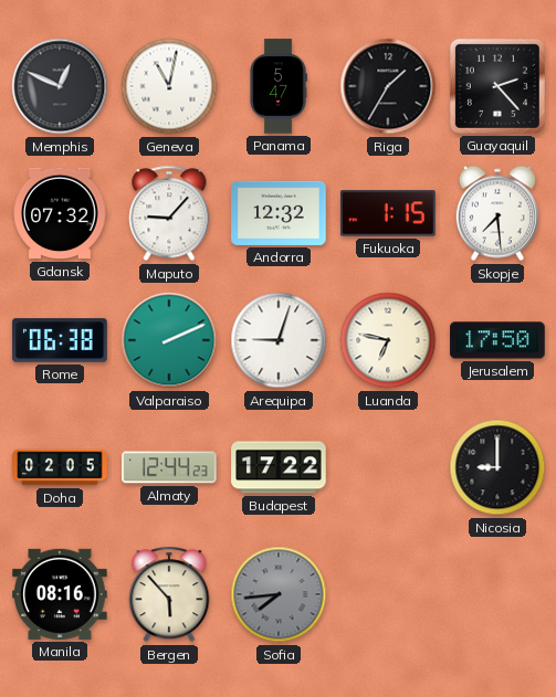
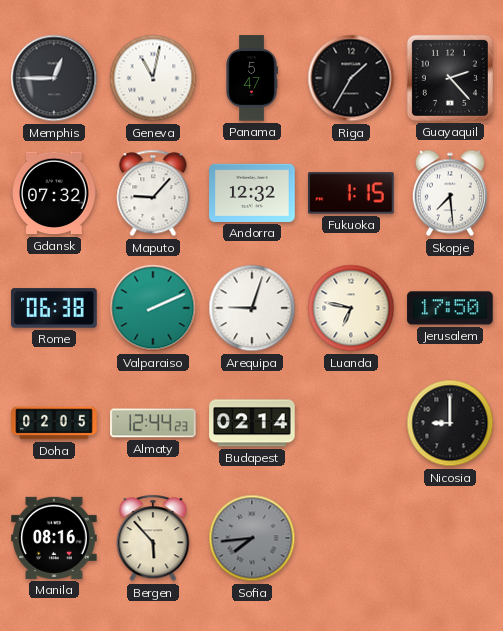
Memphis: 12:49 -> 12:45 (54, 78)
Budapest: 17:22 -> 02:14 (252, 423)
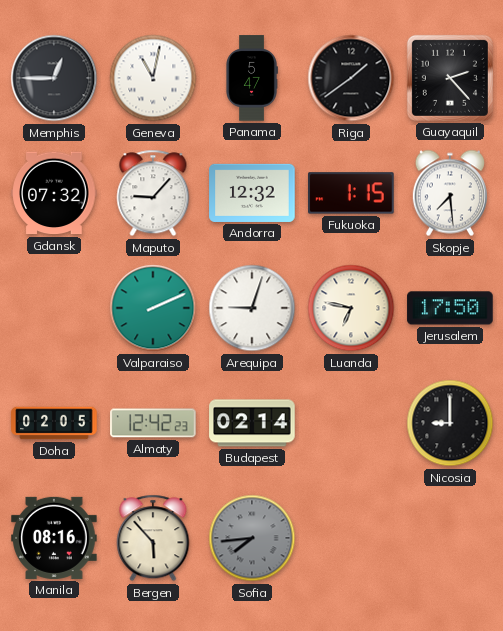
Riga: 1:35 -> 1:39 (351, 78)
Rome: 06:38 -> none (54, 308)
Almaty: 12:44 -> 12:42 (153, 423)
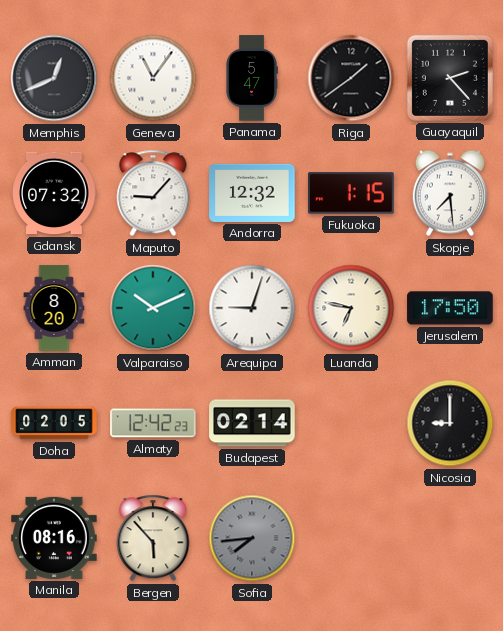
Memphis: 12:45 -> 12:41 (54, 78)
Geneva: 11:02 -> 11:06 (153, 78)
Amman: none -> 8:20 (54, 308)
Valparaiso: 2:11 -> 10:11 (153, 308)
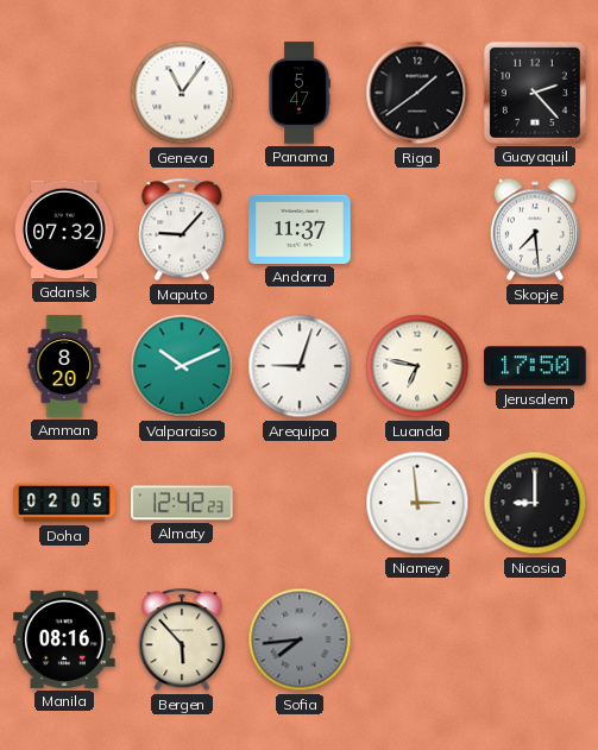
Memphis: 12:41 -> none (54, 78)
Andorra: 12:32 -> 11:37 (300, 229)
Fukuoka: 1:15 -> none (351, 193)
Budapest: 02:14 -> none (252, 423)
Niamey: none -> 2:59 (417, 503)
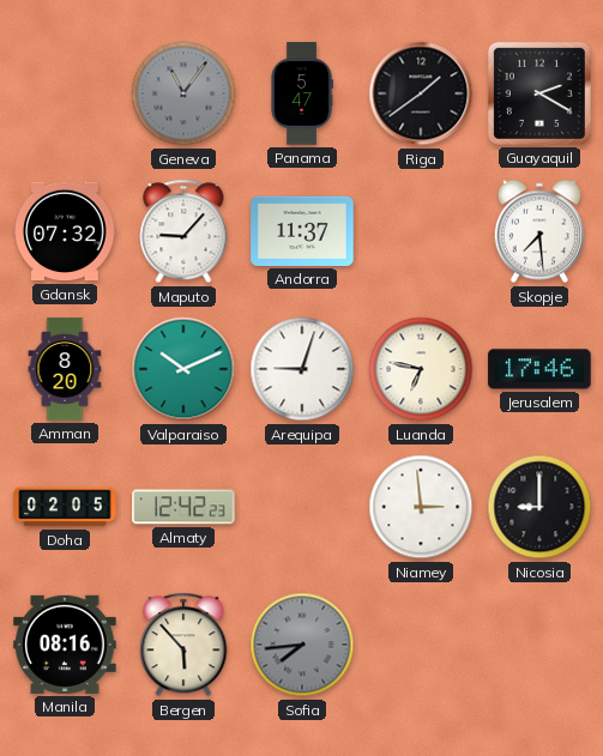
Geneva dial: white -> grey (183, 93)
Guayaquil: 2:23 -> 2:20 (539, 93)
Jerusalem: 17:50 -> 17:46 (539, 369)
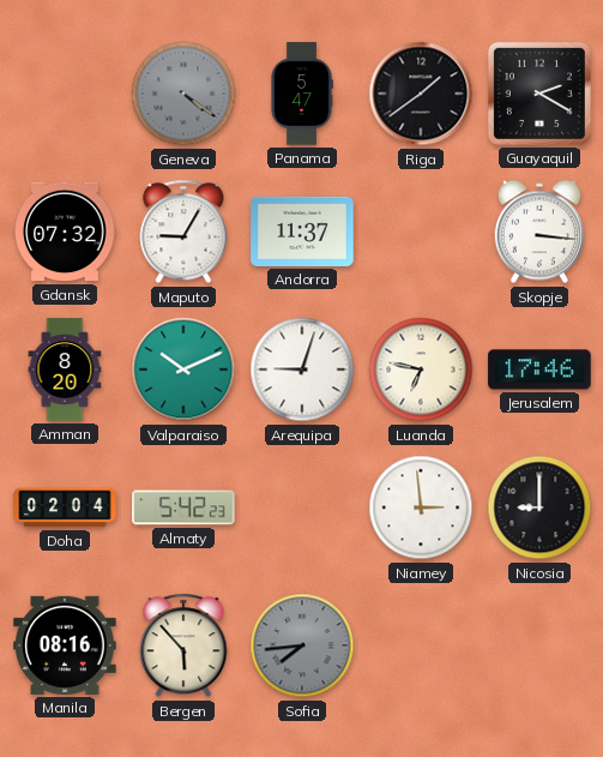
Geneva: 11:06 -> 4:21 (183, 94)
Maputo: 9:07 -> 9:05 (183, 232)
Skopje: 7:29 -> 3:16 (539, 232)
Doha: 02:05 -> 02:04 (65, 507)
Almaty: 12:42 -> 5:42 (183, 507)
